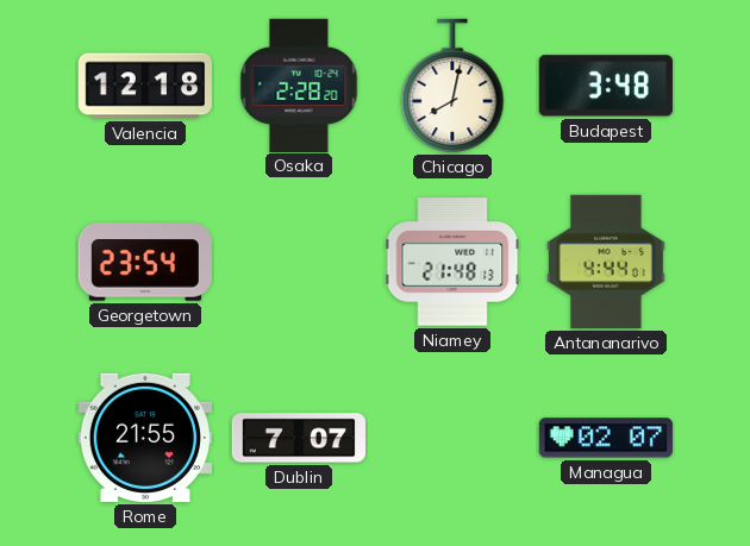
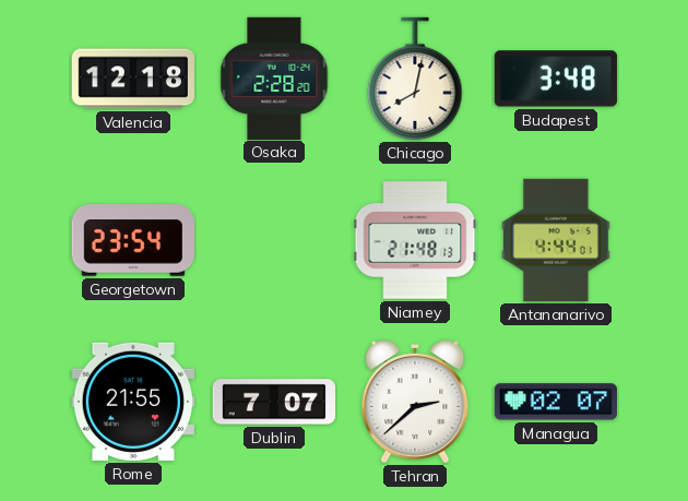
Tehran: none -> 2:38 (415, 402)
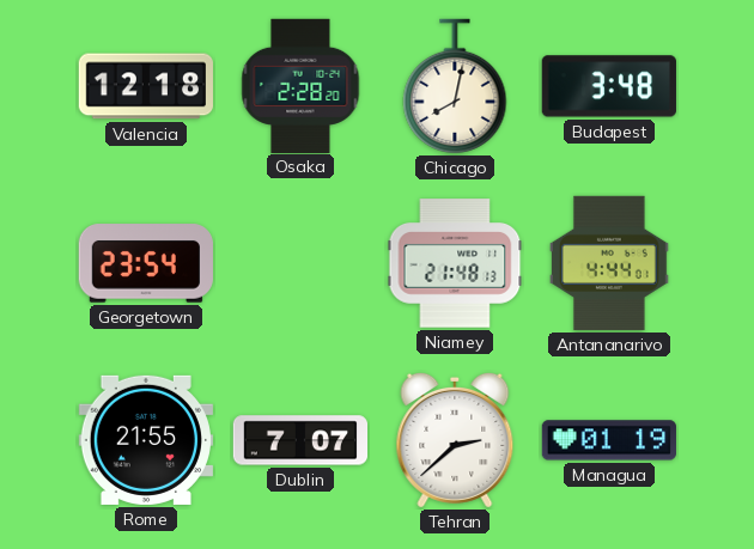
Managua: 02:07 -> 01:19 (609, 440)
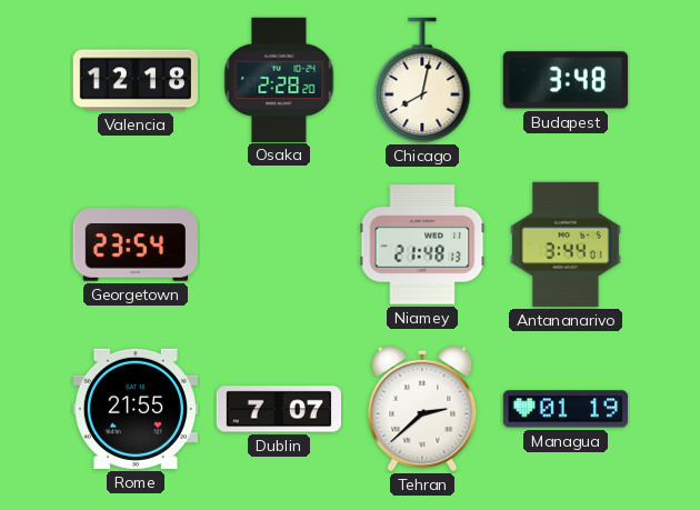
Antananarivo: 4:44 -> 3:44 (567, 244)
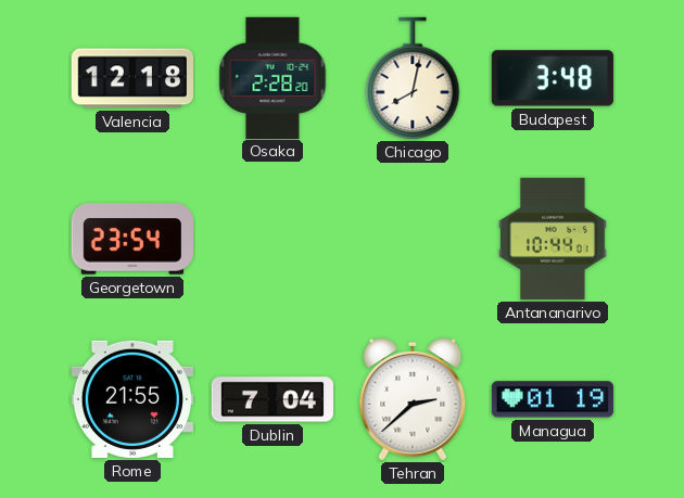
Niamey: 21:48 -> none (422, 244)
Antananarivo: 3:44 -> 10:44 (554, 239)
Dublin: 7:07 -> 7:04 (271, 399)
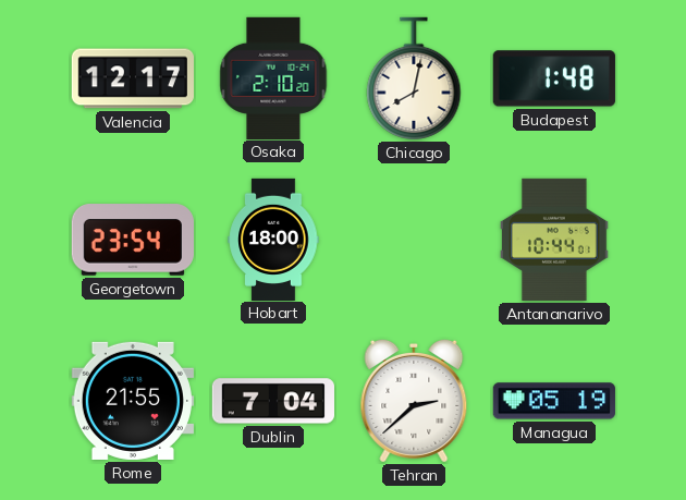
Valencia: 12:18 -> 12:17 (133, 78)
Osaka: 2:28 -> 2:10 (273, 77)
Budapest: 3:48 -> 1:48 (554, 78)
Hobart: none -> 18:00 (273, 239)
Managua: 01:19 -> 05:19 (554, 401)
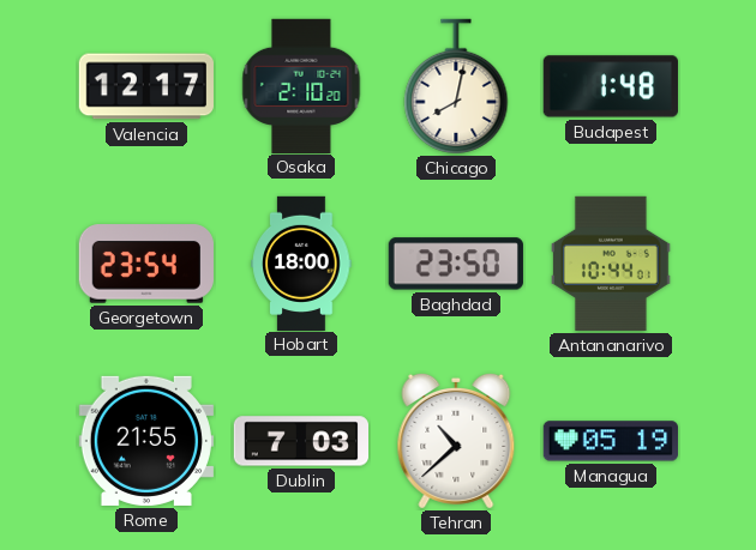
Baghdad: none -> 23:50 (456, 264)
Dublin: 7:04 -> 7:03 (300, 441)
Tehran: 2:38 -> 10:38 (456, 441)
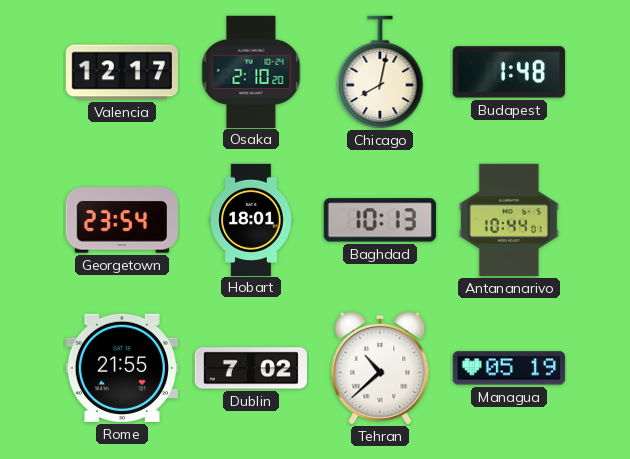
Hobart: 18:00 -> 18:01 (251, 219)
Baghdad: 23:50 -> 10:13 (380, 220)
Dublin: 7:03 -> 7:02 (250, 368)
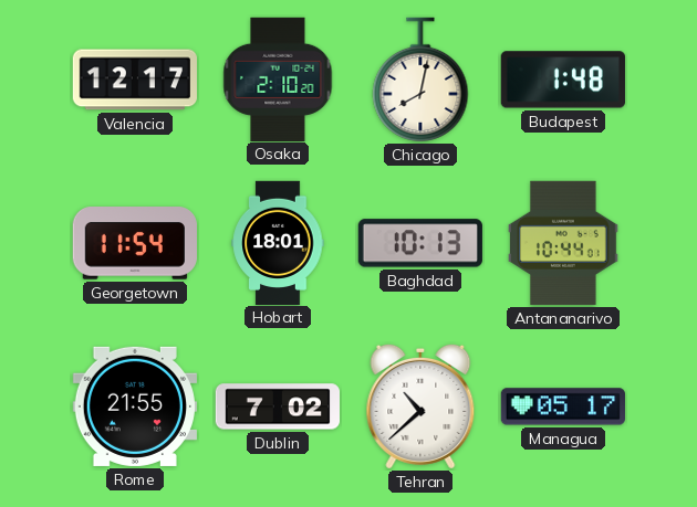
Georgetown: 23:54 -> 11:54 (135, 243)
Managua: 05:19 -> 05:17 (563, 406)
